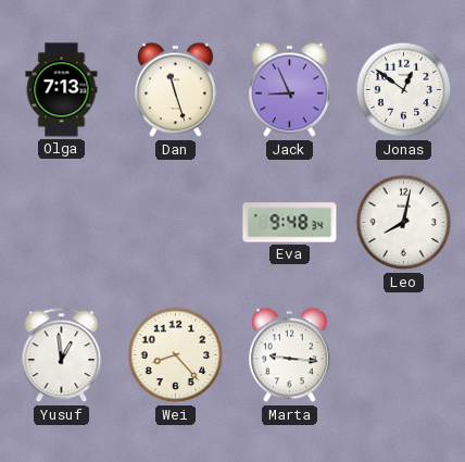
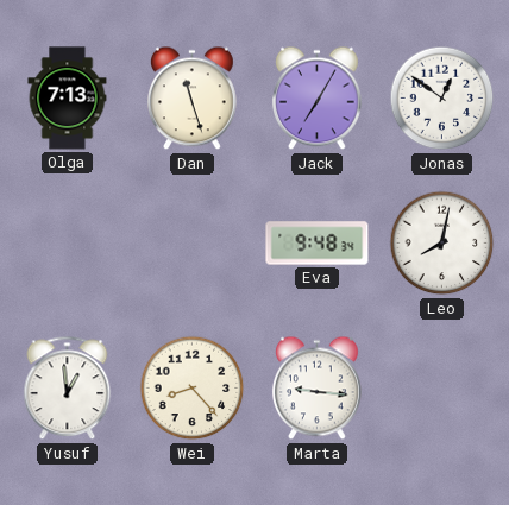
Jack: 8:56 -> 7:05 (318, 99)
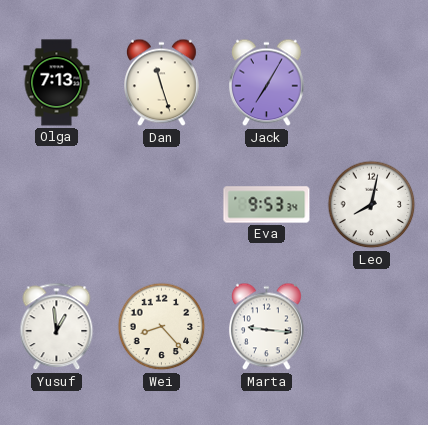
Jonas: 12:51 -> none (442, 99)
Eva: 9:48 -> 9:53 (267, 205)
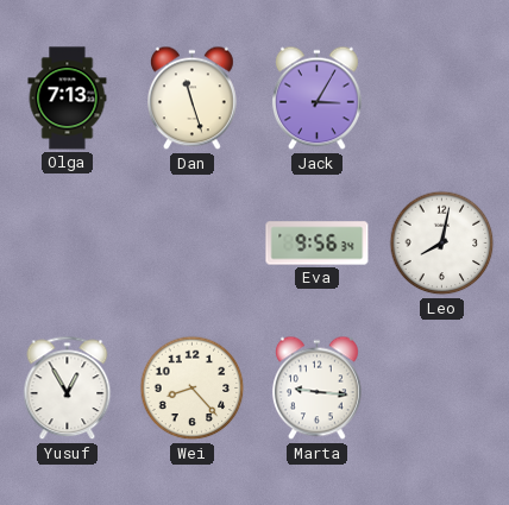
Jack: 7:05 -> 3:05 (318, 99)
Eva: 9:53 -> 9:56 (318, 244)
Yusuf: 12:59 -> 12:55 (68, 389)
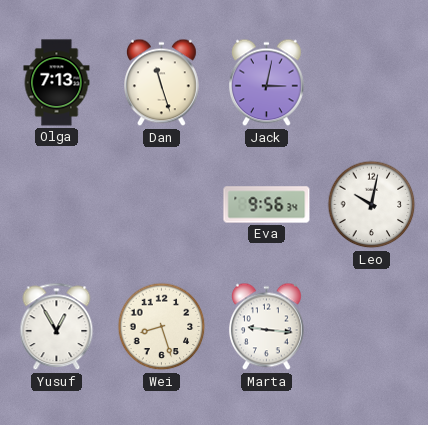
Jack: 3:05 -> 3:02 (267, 83)
Leo: 8:02 -> 10:02 (372, 205)
Wei: 8:23 -> 8:27 (162, 327)
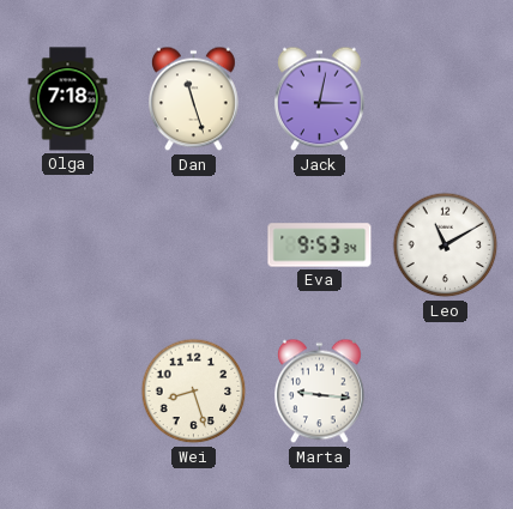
Olga: 7:13 -> 7:18 (68, 99)
Eva: 9:56 -> 9:53 (320, 246)
Leo: 10:02 -> 11:10 (446, 246)
Yusuf: 12:55 -> none (57, 327)
